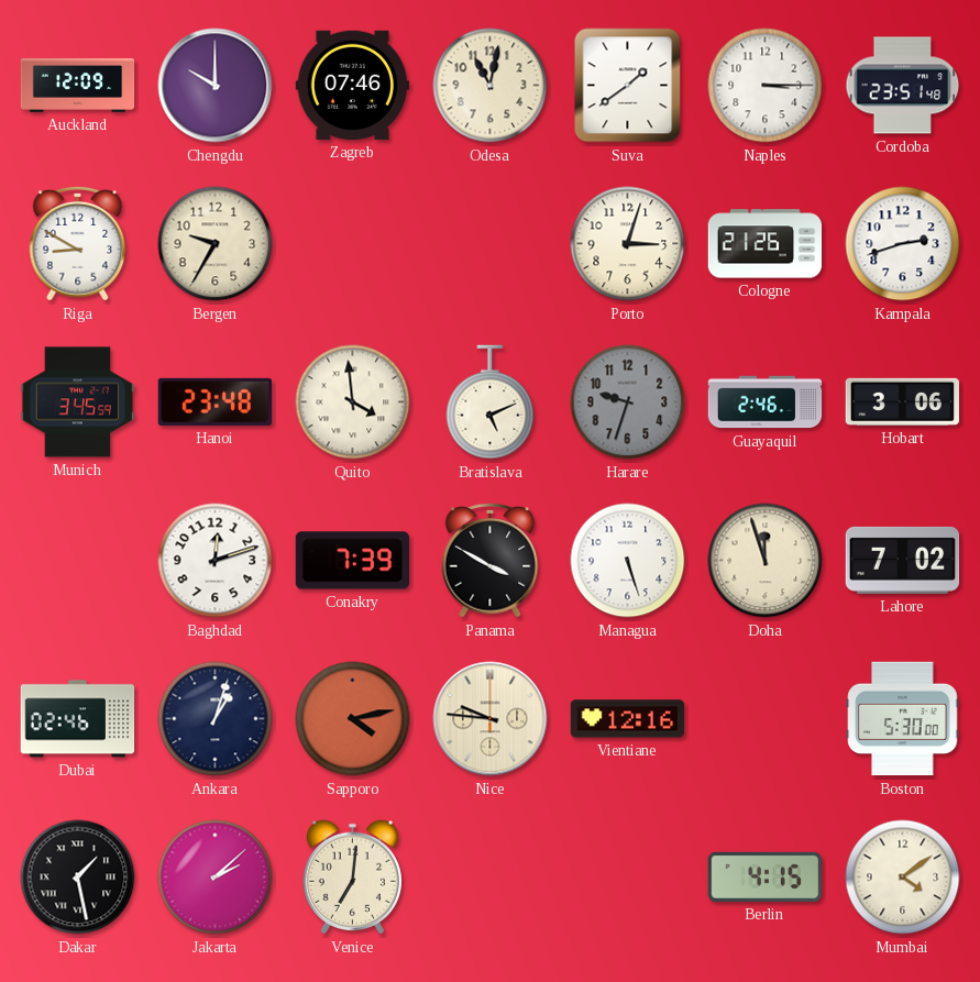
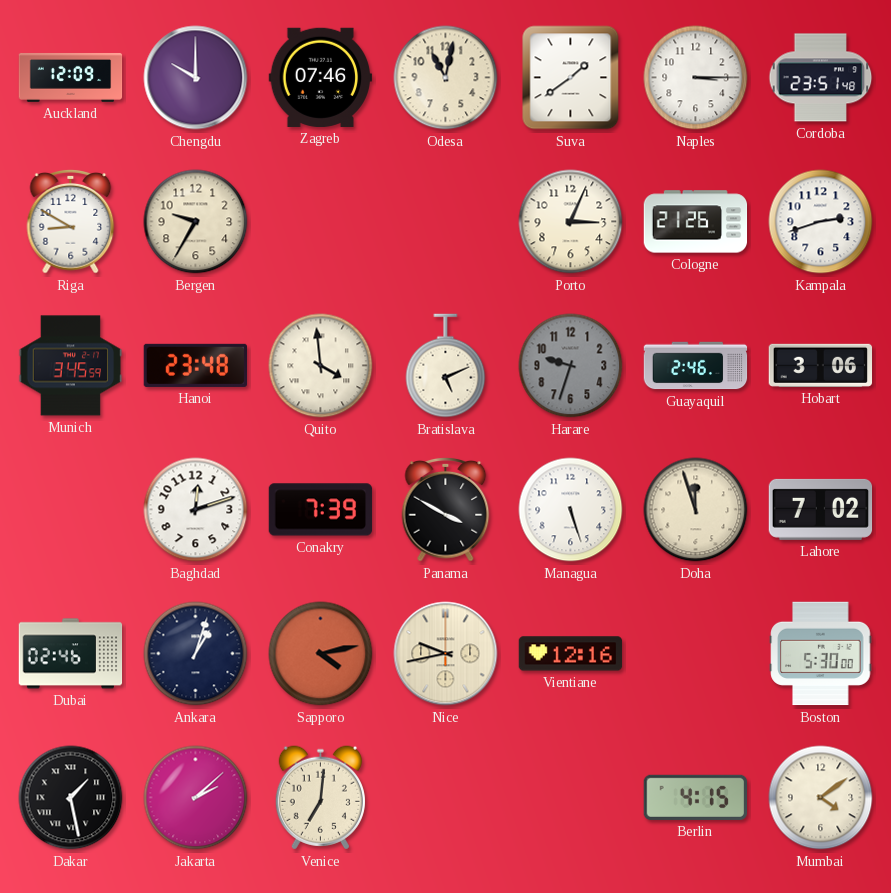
Porto: 3:03 -> 3:04 (571, 222)
Nice: 9:46 -> 9:43 (446, 654)
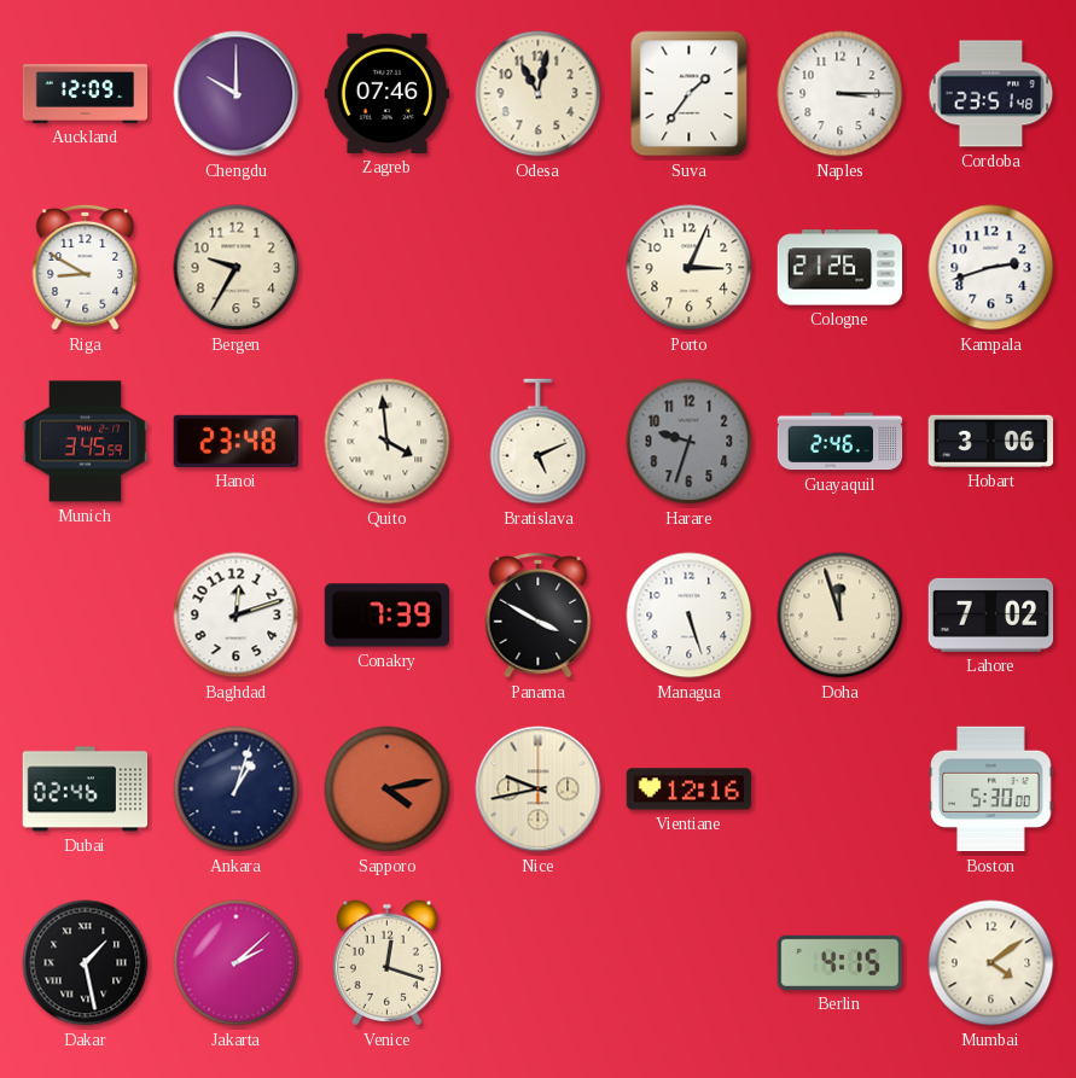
Suva: 1:39 -> 1:36 (690, 94)
Venice: 7:01 -> 12:18 (386, 963)
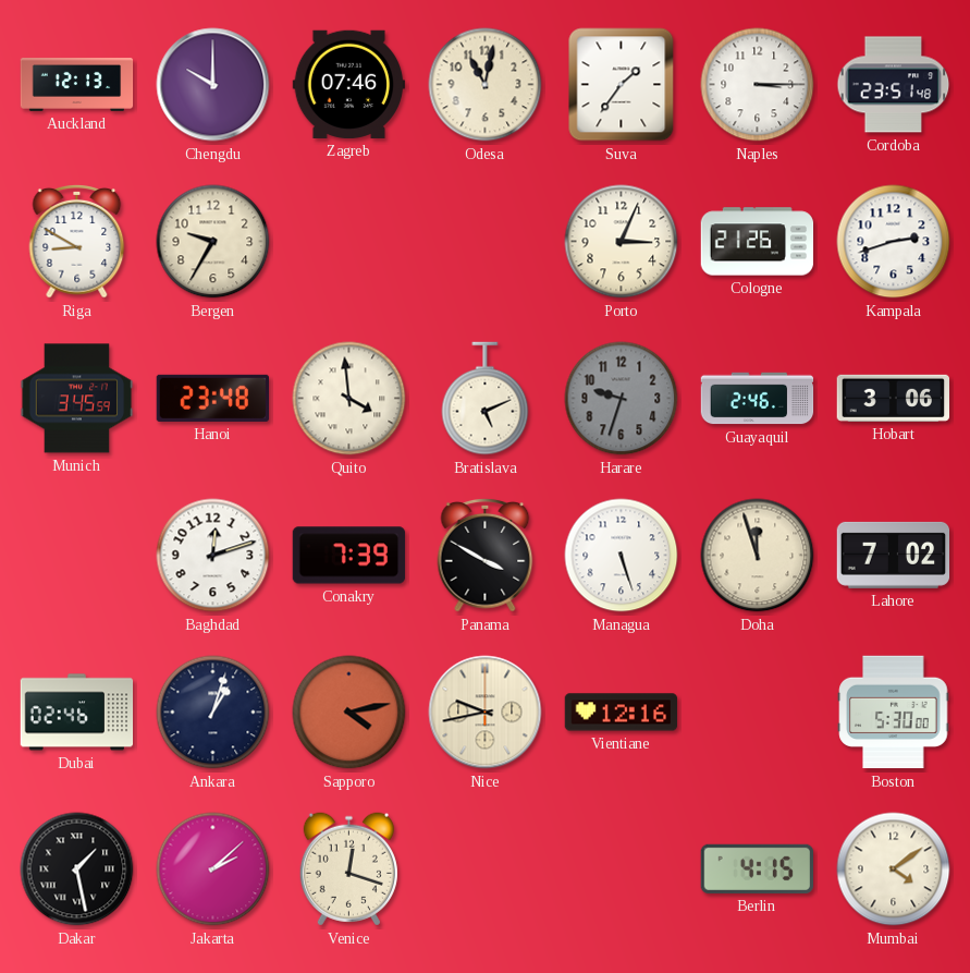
Auckland: 12:09 -> 12:13 (77, 84)
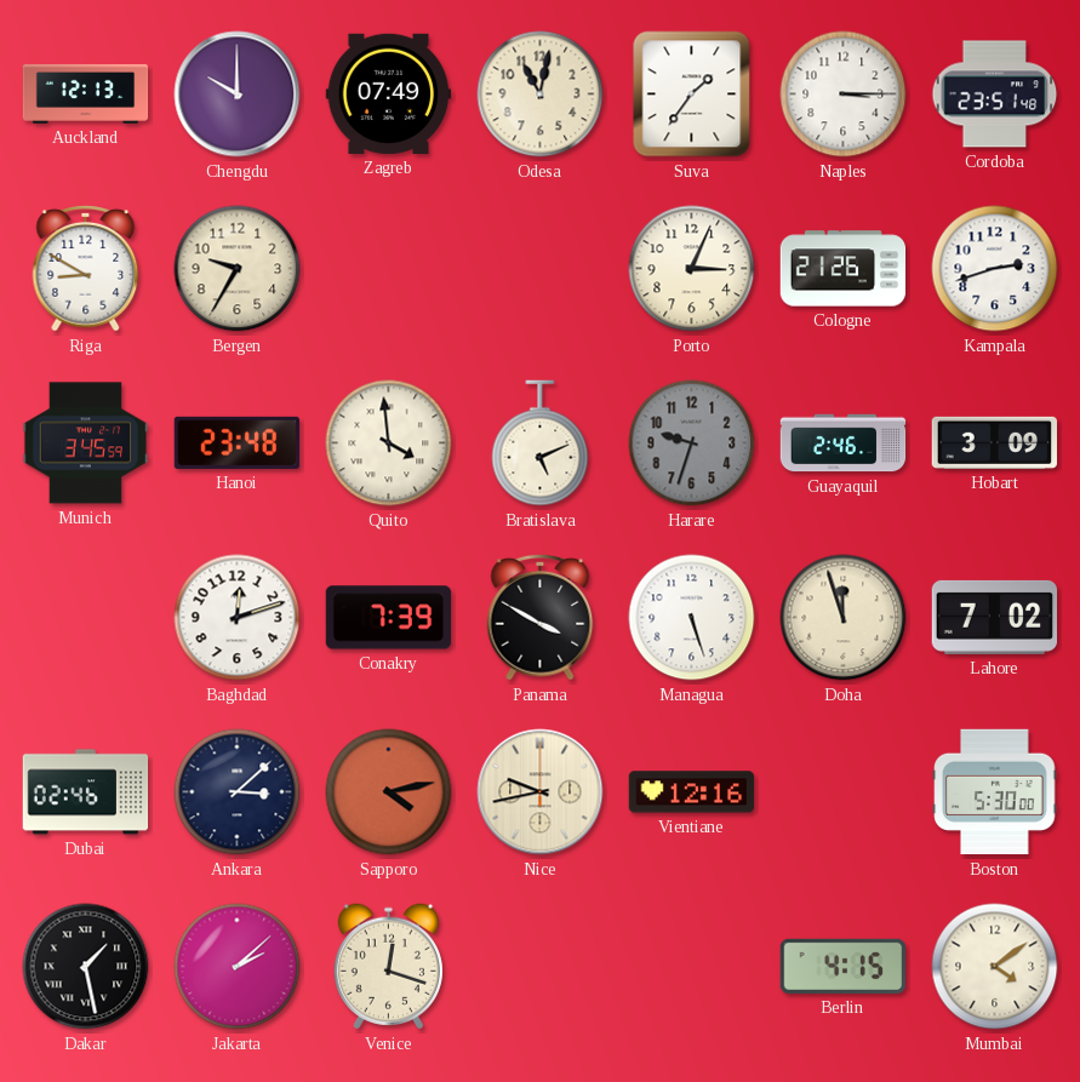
Zagreb: 07:46 -> 07:49 (389, 93)
Hobart: 3:06 -> 3:09 (995, 442)
Ankara: 1:03 -> 3:08 (238, 792)
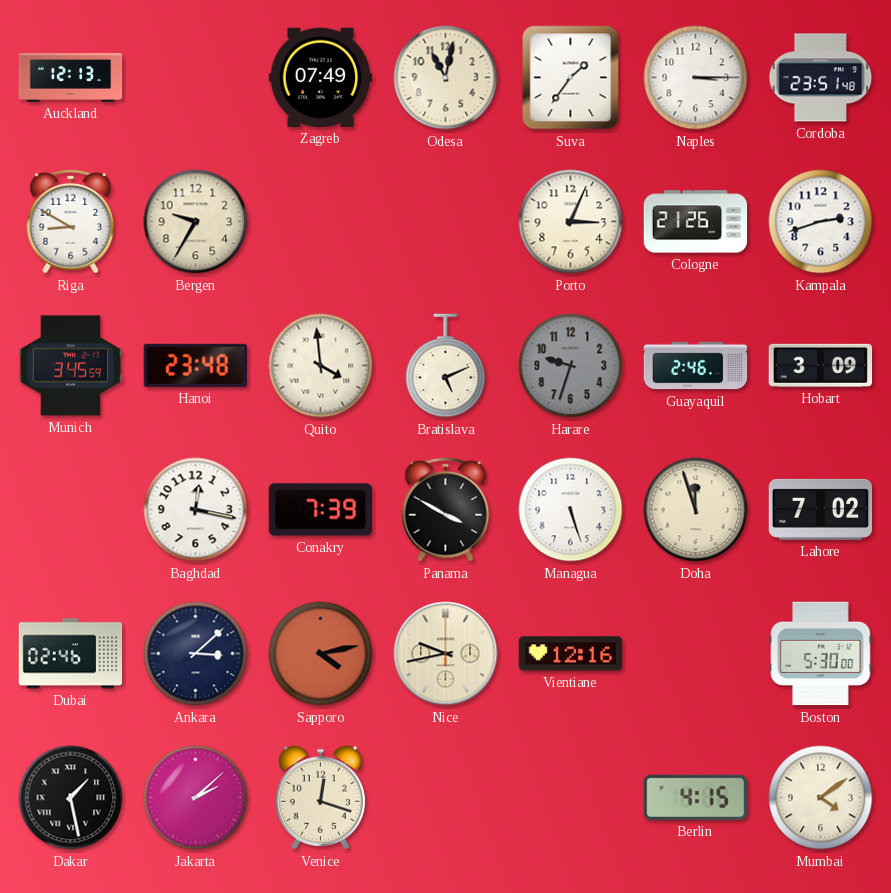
Chengdu: 10:00 -> none (238, 95)
Baghdad: 12:12 -> 12:17 (196, 510)
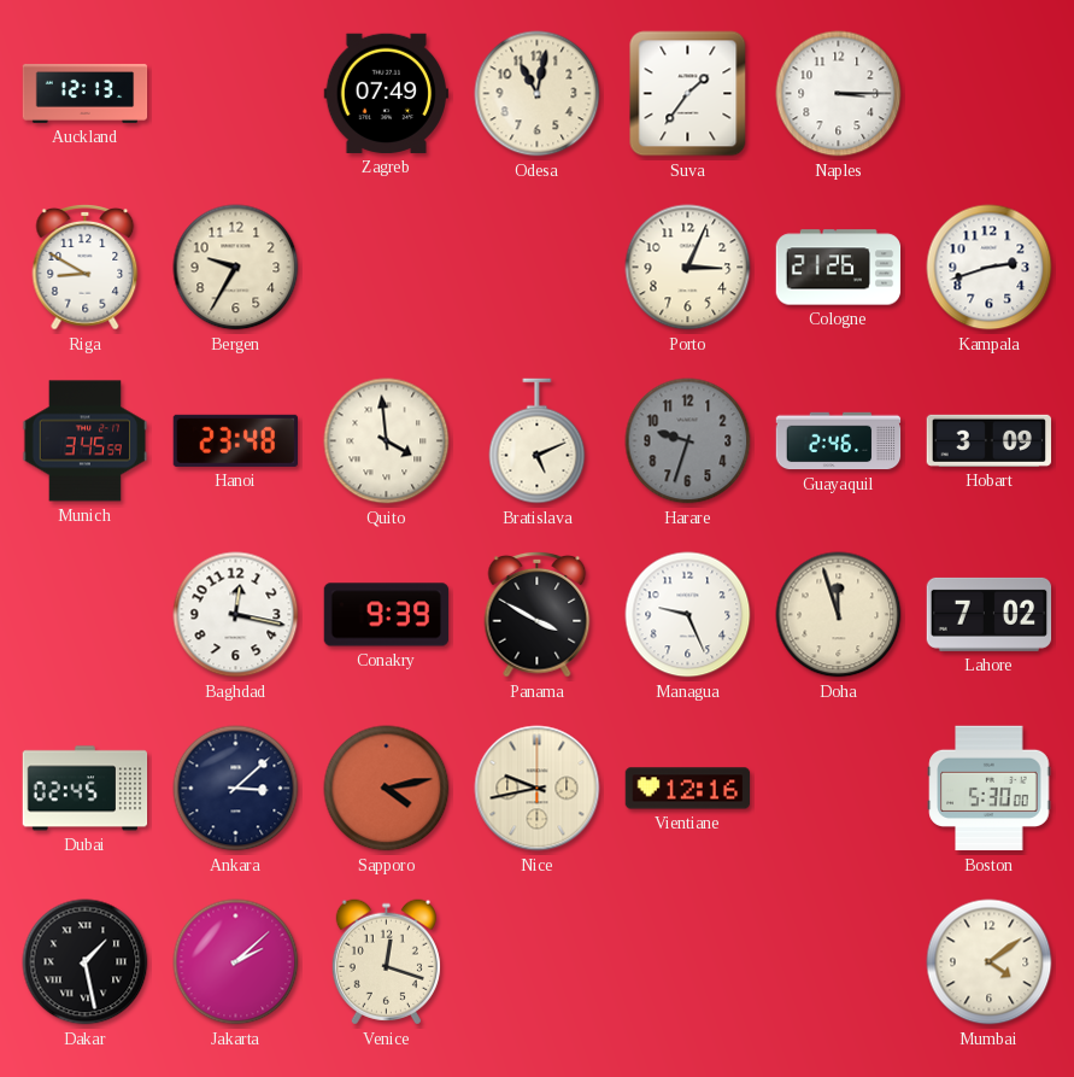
Cordoba: 23:51 -> none (821, 78)
Conakry: 7:39 -> 9:39 (387, 615)
Managua: 5:27 -> 9:26 (688, 615)
Dubai: 02:46 -> 02:45 (86, 789)
Berlin: 4:15 -> none (695, 797)
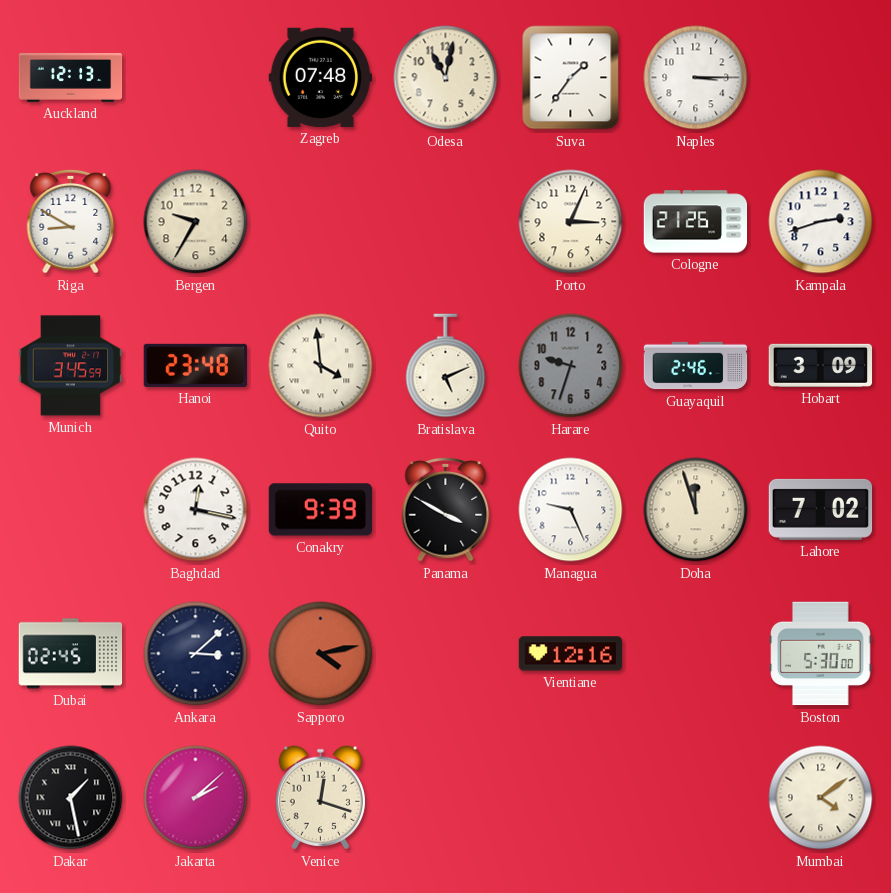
Zagreb: 07:49 -> 07:48 (321, 77)
Nice: 9:43 -> none (538, 789)
